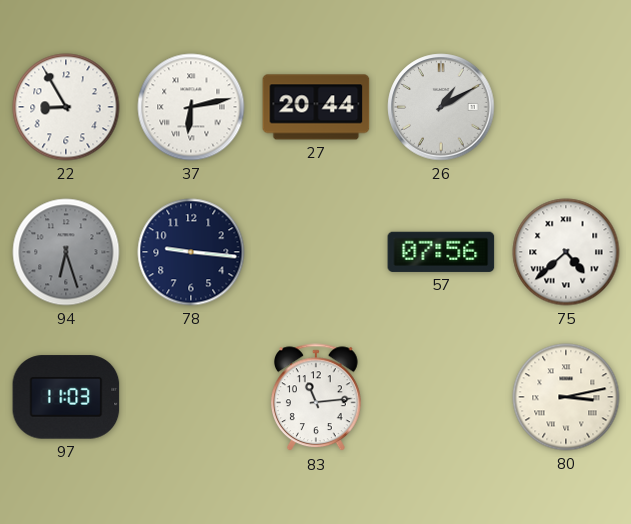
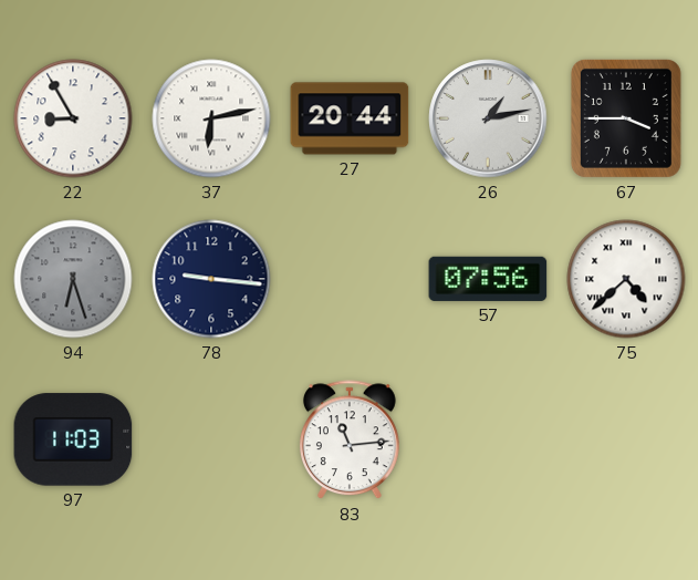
26: 1:10 -> 1:13 (488, 118)
67: none -> 3:45 (626, 118)
80: 3:13 -> none (566, 397)
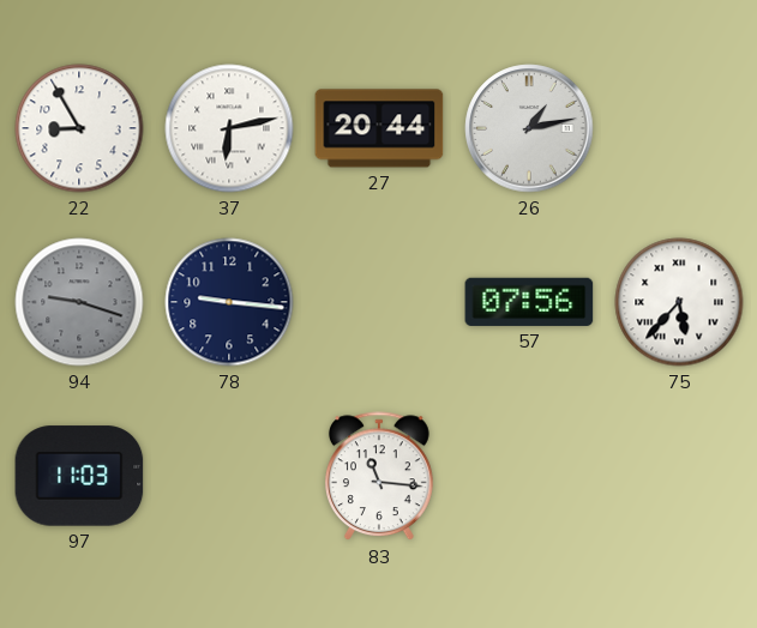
67: 3:45 -> none (626, 118)
94: 6:27 -> 9:18 (79, 302)
75: 4:38 -> 5:37 (679, 302)
83: 11:14 -> 11:16 (379, 477)
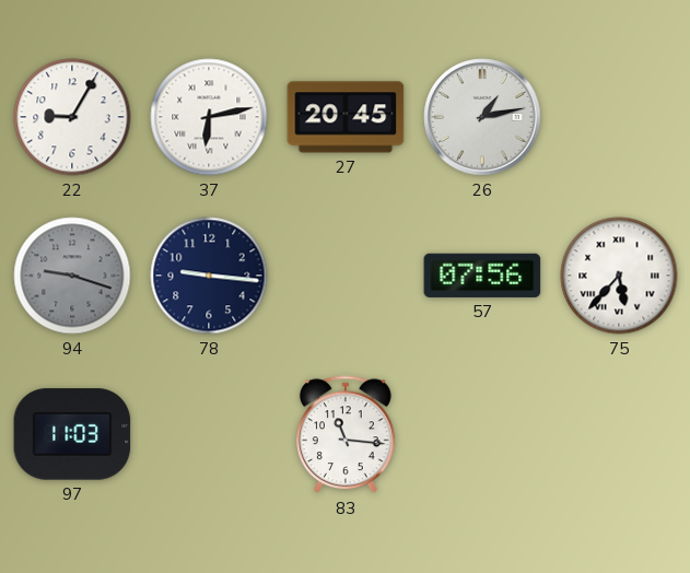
22: 8:55 -> 9:05 (72, 117)
27: 20:44 -> 20:45 (346, 117)
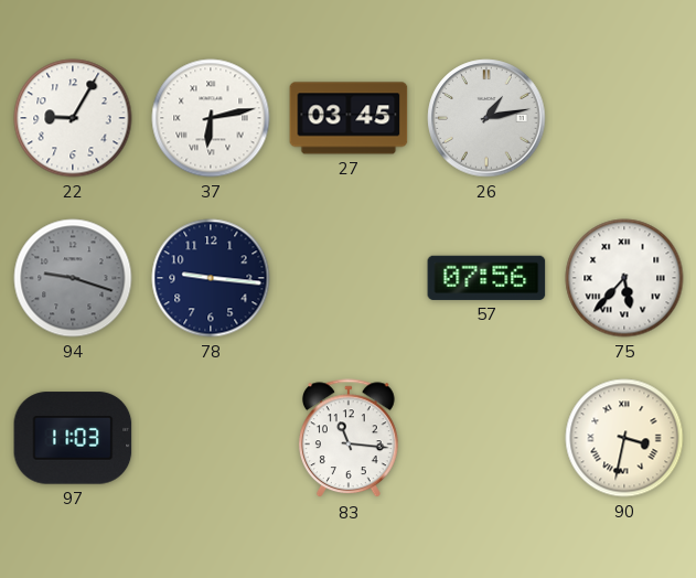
27: 20:45 -> 03:45 (349, 118)
90: none -> 3:32 (624, 438)
